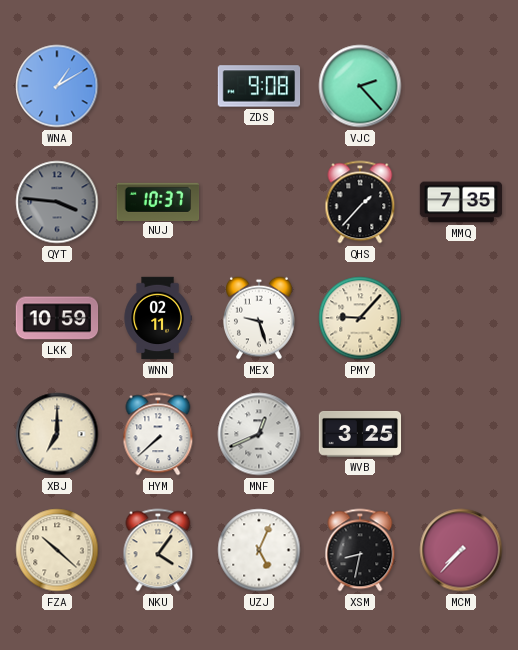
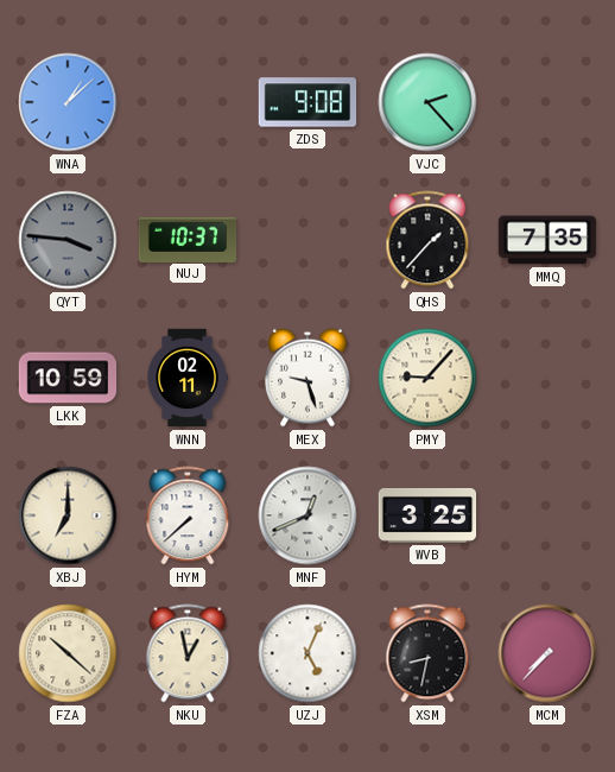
WNA: 1:10 -> 1:08 (68, 102)
NKU: 4:06 -> 12:58 (188, 653)
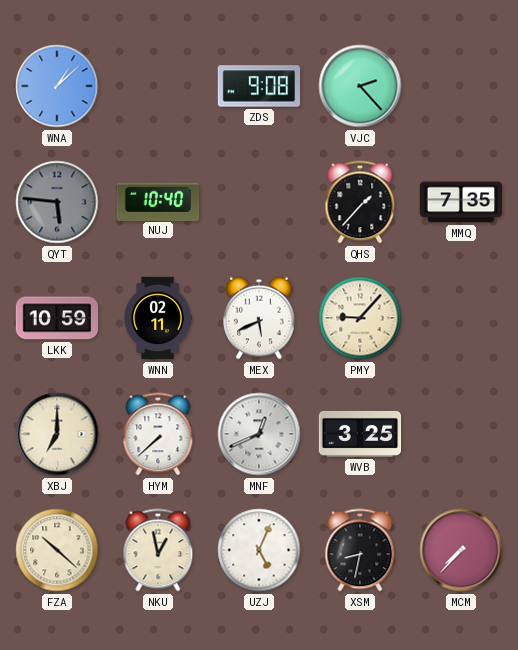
QYT: 3:46 -> 5:46 (57, 202)
NUJ: 10:37 -> 10:40 (158, 201)
MEX: 9:27 -> 5:41 (260, 318)
